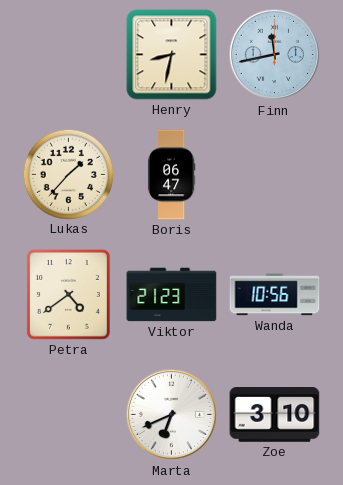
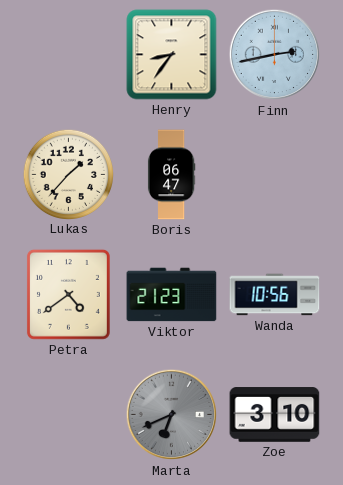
Henry: 8:32 -> 8:36 (172, 55)
Finn: 11:43 -> 2:43 (275, 55)
Marta dial: white -> grey (172, 415)
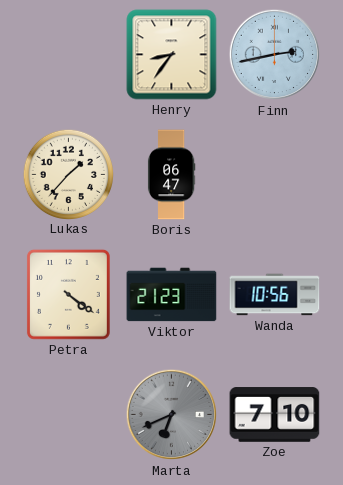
Petra: 4:39 -> 4:21 (68, 294)
Zoe: 3:10 -> 7:10 (275, 415)
